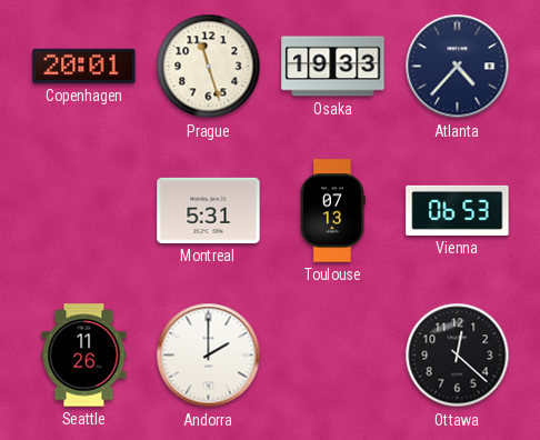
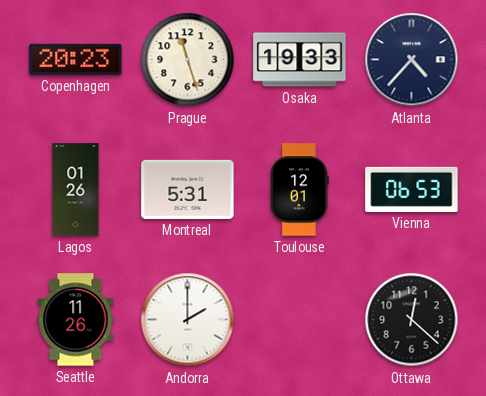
Copenhagen: 20:01 -> 20:23 (76, 59)
Lagos: none -> 01:26 (76, 190)
Toulouse: 07:13 -> 12:01 (299, 190)
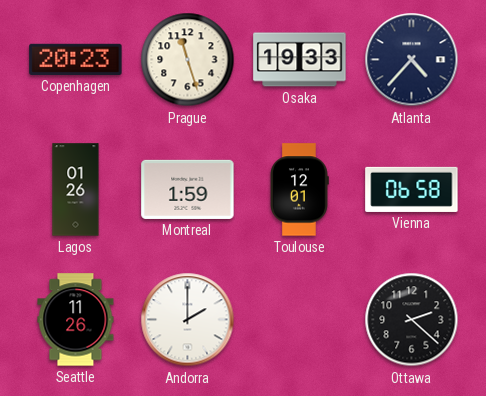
Montreal: 5:31 -> 1:59 (188, 189)
Vienna: 06:53 -> 06:58 (412, 189)
Ottawa: 12:22 -> 2:22 (412, 320)
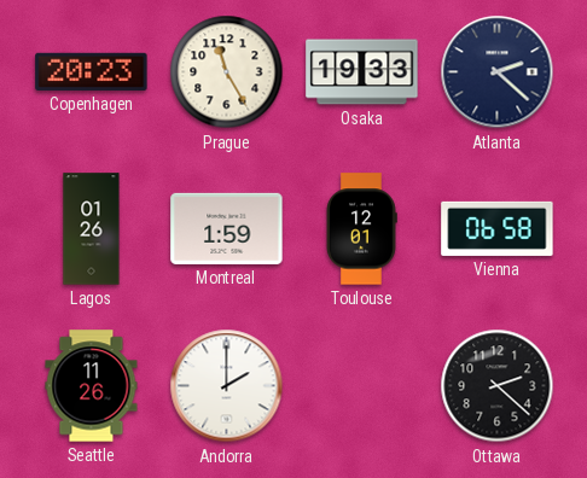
Prague: 11:27 -> 11:25 (227, 72)
Atlanta: 4:37 -> 2:22 (498, 72)
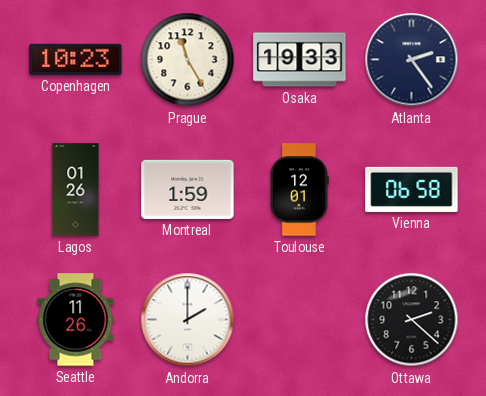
Copenhagen: 20:23 -> 10:23 (76, 59)
Atlanta: 2:22 -> 2:24 (412, 60)
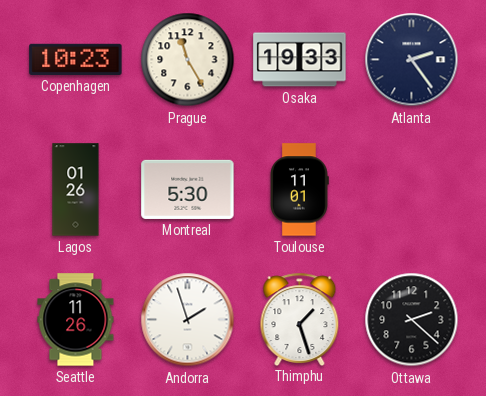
Montreal: 1:59 -> 5:30 (188, 189)
Toulouse: 12:01 -> 11:01 (299, 190)
Vienna: 06:58 -> none (412, 189)
Andorra: 2:00 -> 1:57 (188, 320)
Thimphu: none -> 1:27 (300, 319)
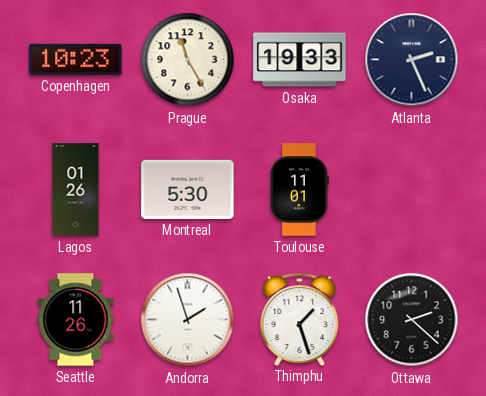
Atlanta: 2:24 -> 2:26 (412, 60)
